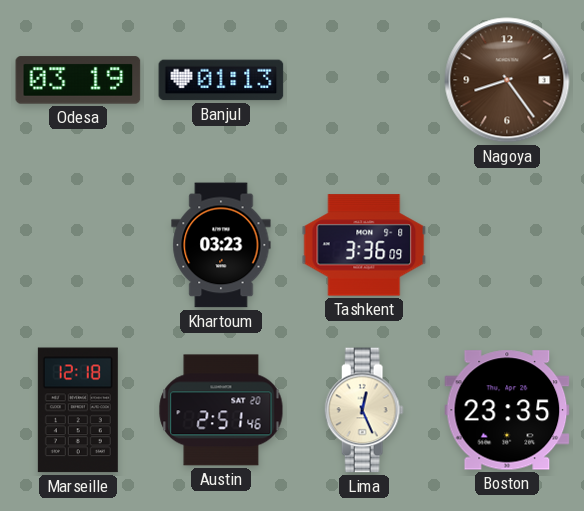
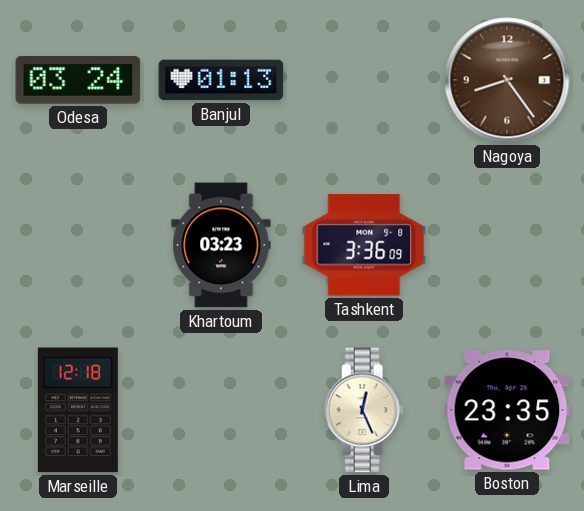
Odesa: 03:19 -> 03:24 (78, 80)
Austin: 2:51 -> none (221, 410)
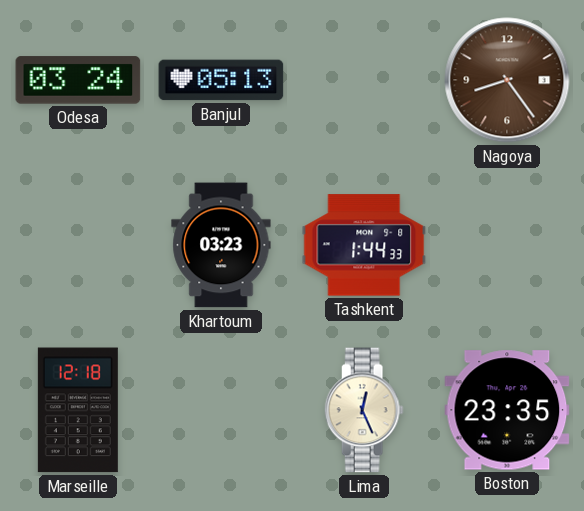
Banjul: 01:13 -> 05:13 (221, 80)
Tashkent: 3:36 -> 1:44 (364, 245)
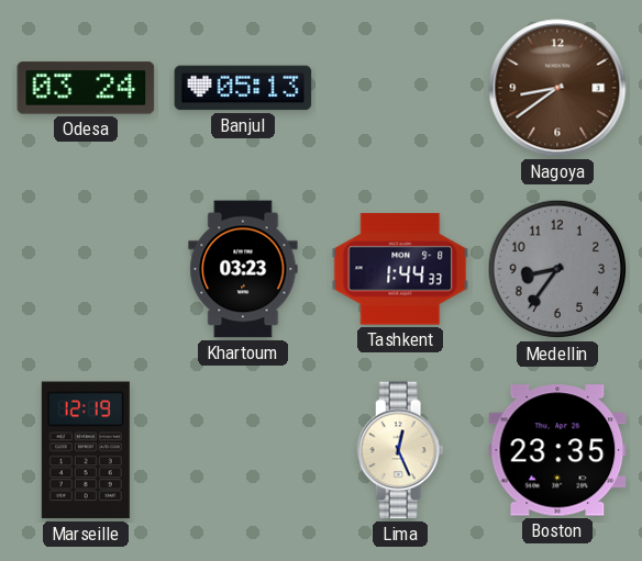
Nagoya: 8:24 -> 8:39 (557, 88)
Medellin: none -> 8:36 (557, 269)
Marseille: 12:18 -> 12:19 (86, 450)
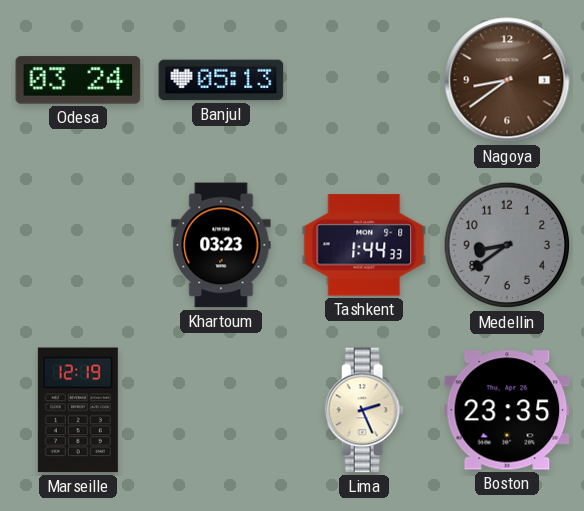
Medellin: 8:36 -> 8:39 (507, 245)
Lima: 12:26 -> 2:26 (364, 410)
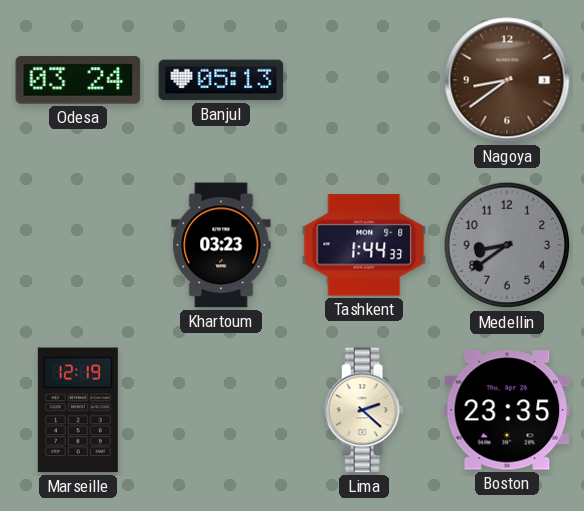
Lima: 2:26 -> 2:22 (364, 410)
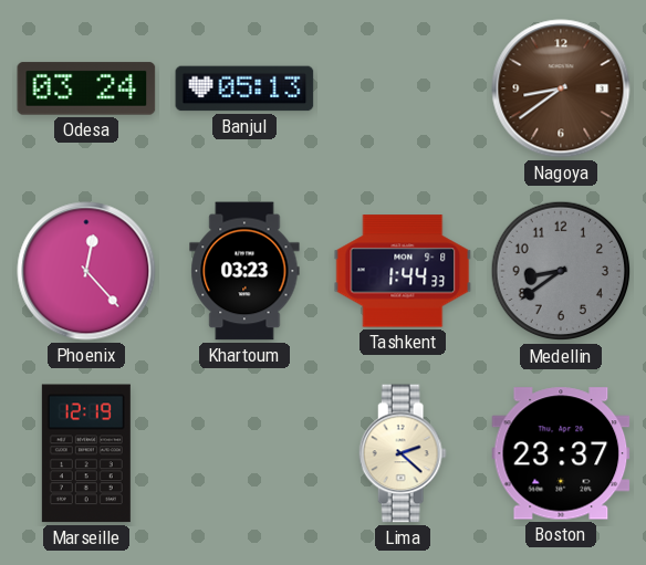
Phoenix: none -> 12:23 (86, 271)
Boston: 23:35 -> 23:37 (561, 453)
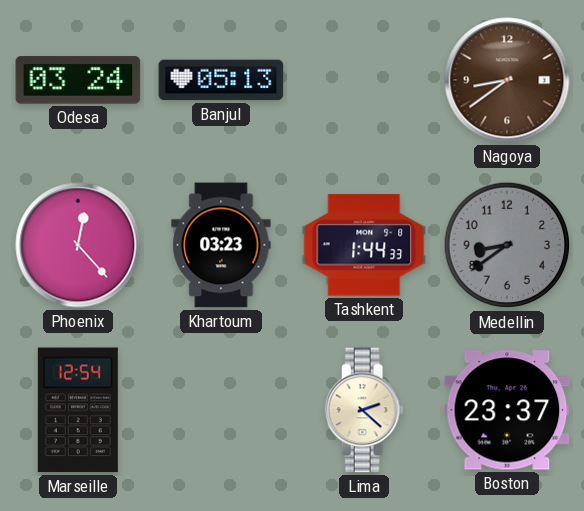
Marseille: 12:19 -> 12:54 (78, 410)
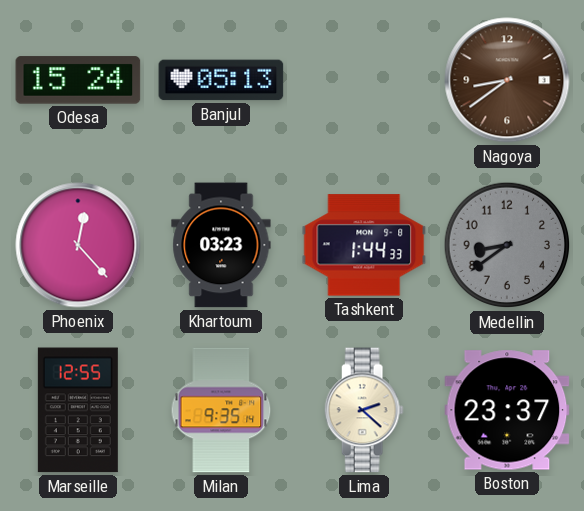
Odesa: 03:24 -> 15:24 (78, 80)
Marseille: 12:54 -> 12:55 (78, 410)
Milan: none -> 9:35 (221, 410)
